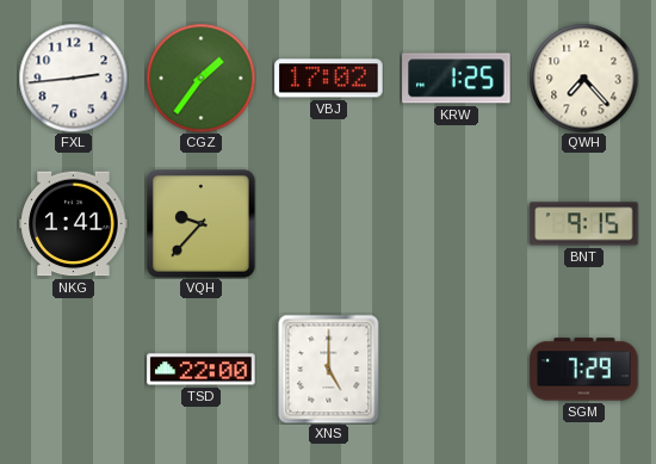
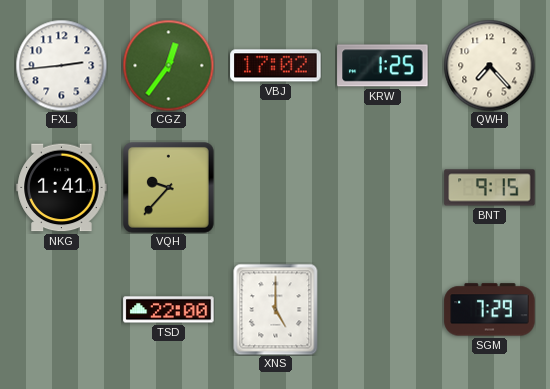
CGZ: 1:36 -> 12:36 (168, 65)
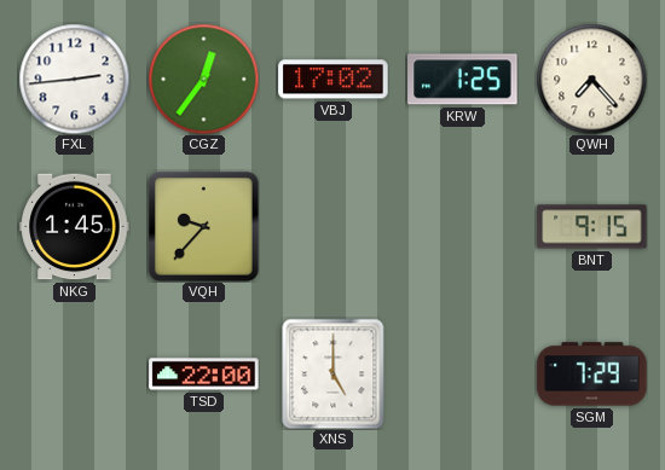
NKG: 1:41 -> 1:45 (75, 227)
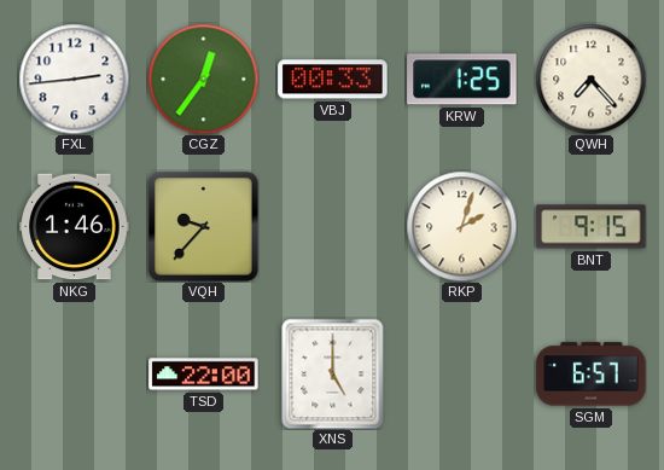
VBJ: 17:02 -> 00:33 (333, 80)
NKG: 1:45 -> 1:46 (75, 227)
RKP: none -> 2:03 (461, 226)
SGM: 7:29 -> 6:57 (592, 375)
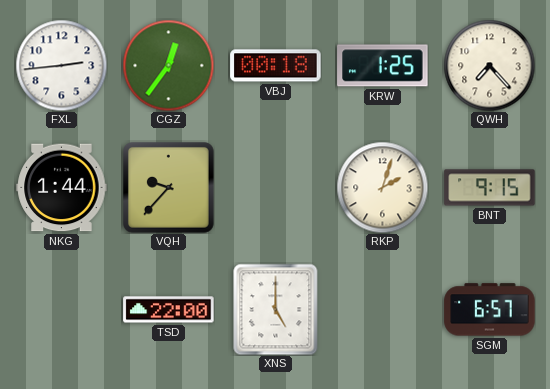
VBJ: 00:33 -> 00:18 (276, 66)
NKG: 1:46 -> 1:44 (62, 188)
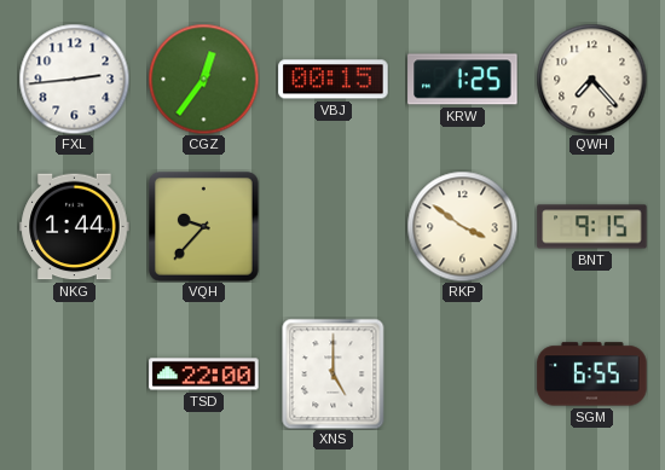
VBJ: 00:18 -> 00:15 (334, 80)
RKP: 2:03 -> 3:51 (462, 226)
SGM: 6:57 -> 6:55 (592, 375)
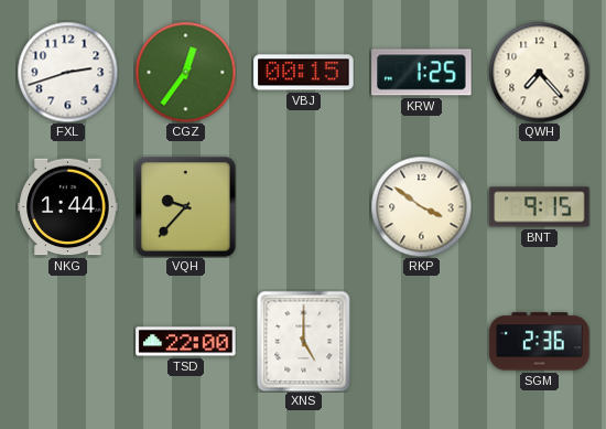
FXL: 2:44 -> 2:42 (67, 72)
SGM: 6:55 -> 2:36 (540, 342)
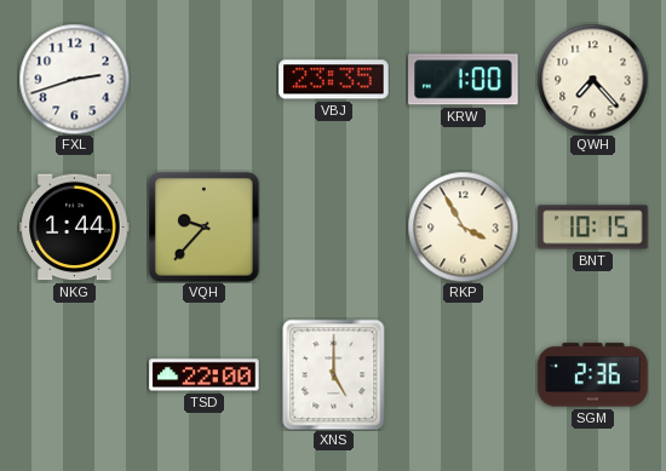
CGZ: 12:36 -> none (185, 72)
VBJ: 00:15 -> 23:35 (334, 80)
KRW: 1:25 -> 1:00 (464, 80)
RKP: 3:51 -> 3:55 (463, 226)
BNT: 9:15 -> 10:15 (593, 228)
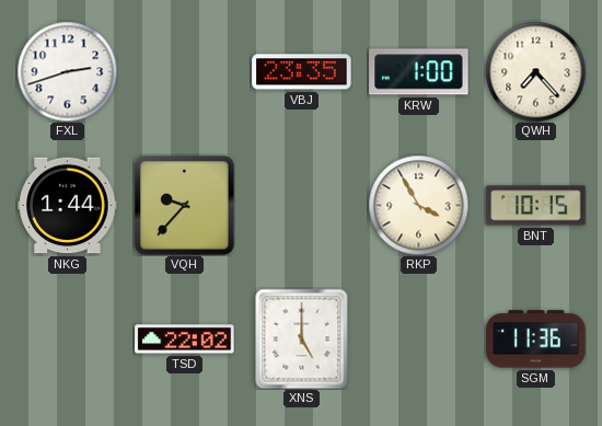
TSD: 22:00 -> 22:02 (185, 339)
SGM: 2:36 -> 11:36 (536, 339)
